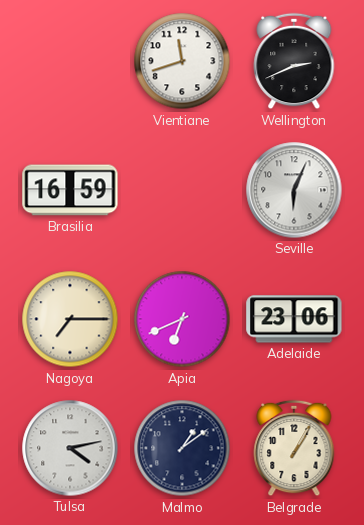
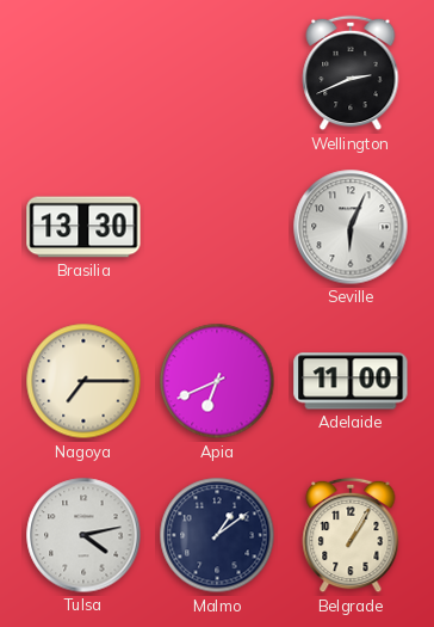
Vientiane: 11:42 -> none (182, 61)
Brasilia: 16:59 -> 13:30 (83, 227)
Adelaide: 23:06 -> 11:00 (351, 381)
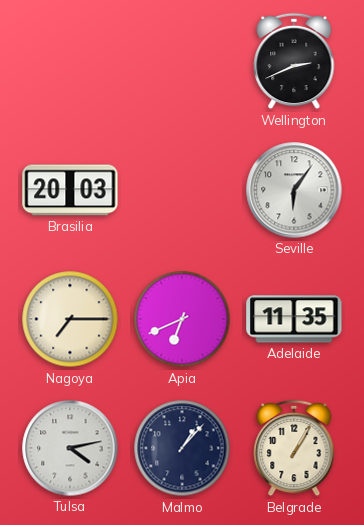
Brasilia: 13:30 -> 20:03 (70, 190)
Seville: 6:04 -> 6:06 (294, 190)
Adelaide: 11:00 -> 11:35 (294, 319)
Malmo: 1:09 -> 1:07 (182, 448)
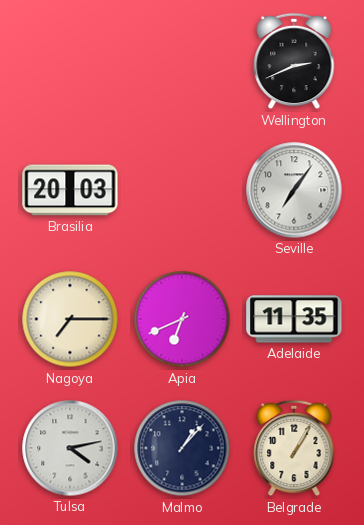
Seville: 6:06 -> 7:06 (294, 190)
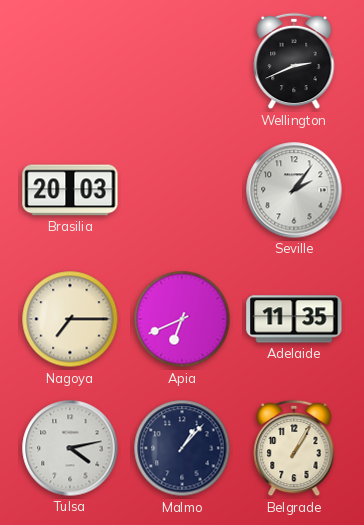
Seville: 7:06 -> 2:06 (294, 190)
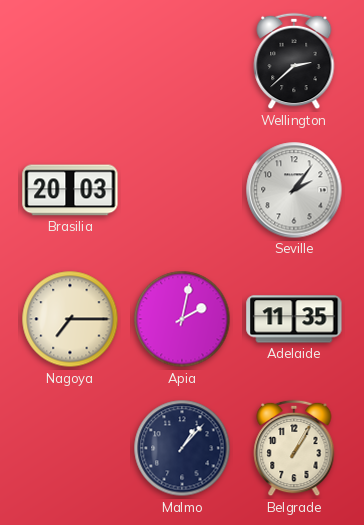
Wellington: 2:41 -> 2:38 (294, 61)
Apia: 6:41 -> 2:02 (182, 319)
Tulsa: 4:13 -> none (70, 448)
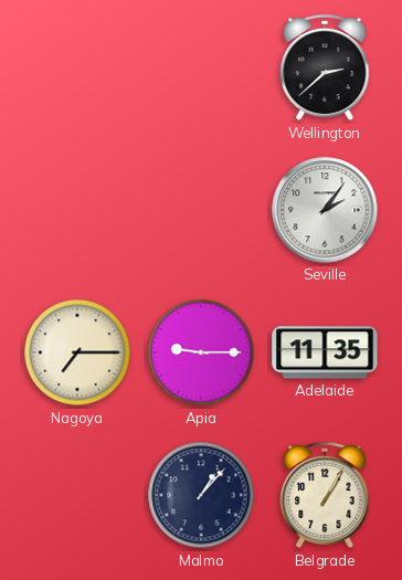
Brasilia: 20:03 -> none (70, 190)
Apia: 2:02 -> 9:15 (201, 352)
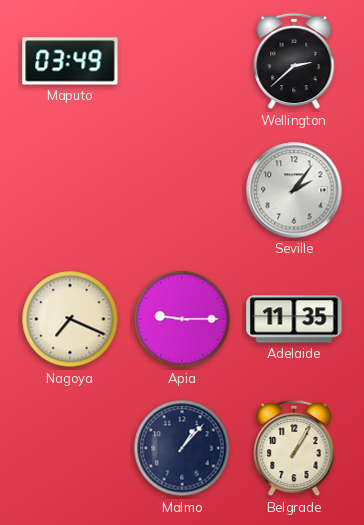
Maputo: none -> 03:49 (70, 61)
Nagoya: 7:15 -> 7:19 (70, 319)
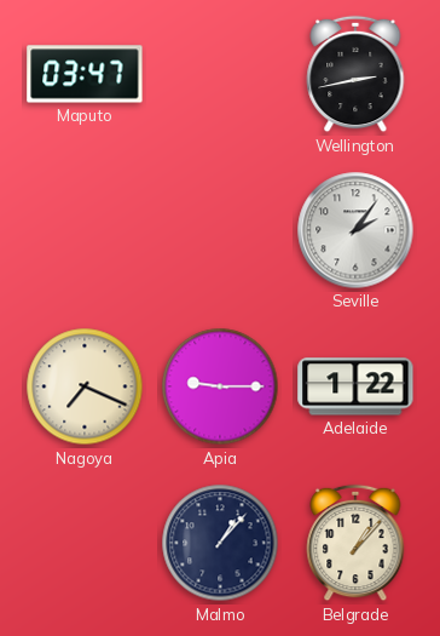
Maputo: 03:49 -> 03:47 (85, 74)
Wellington: 2:38 -> 2:43 (355, 74)
Adelaide: 11:35 -> 1:22 (355, 386)
Belgrade: 1:05 -> 1:07 (355, 543)
